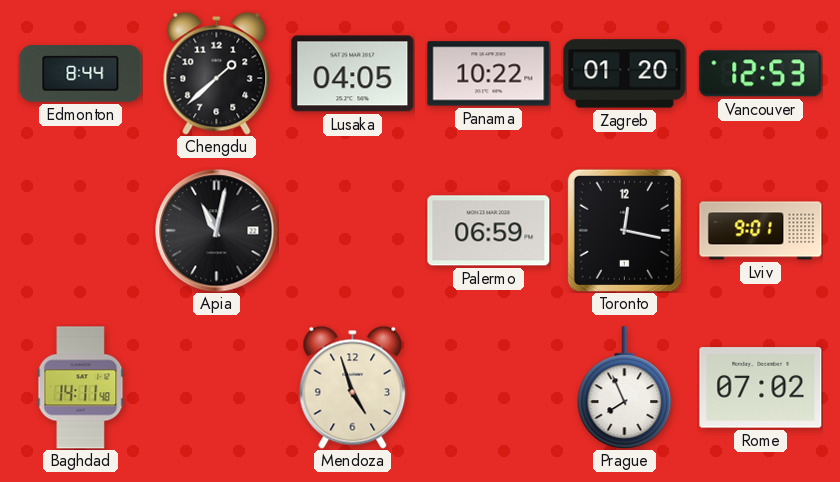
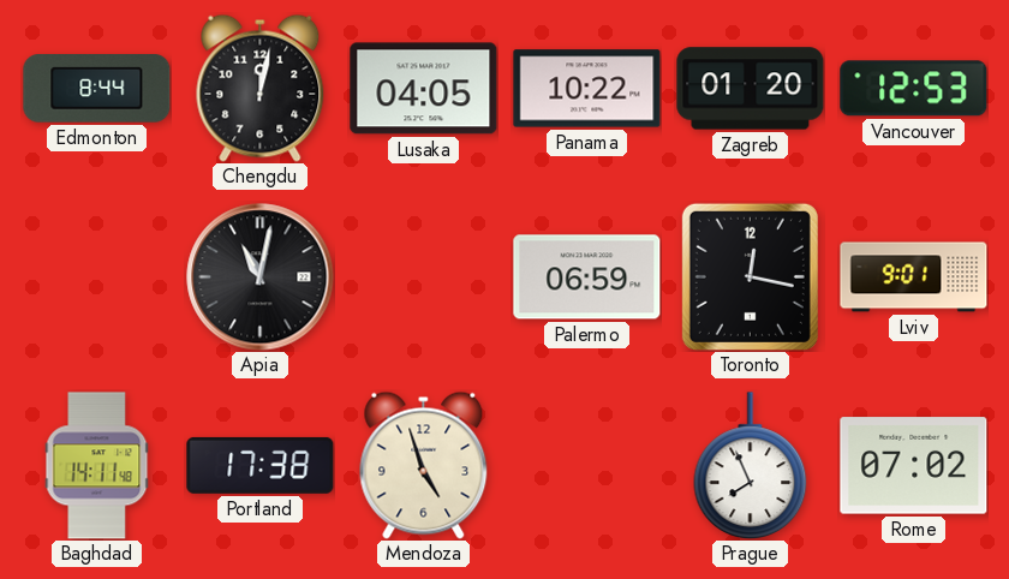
Chengdu: 1:38 -> 12:02 (261, 88)
Portland: none -> 17:38 (261, 465)
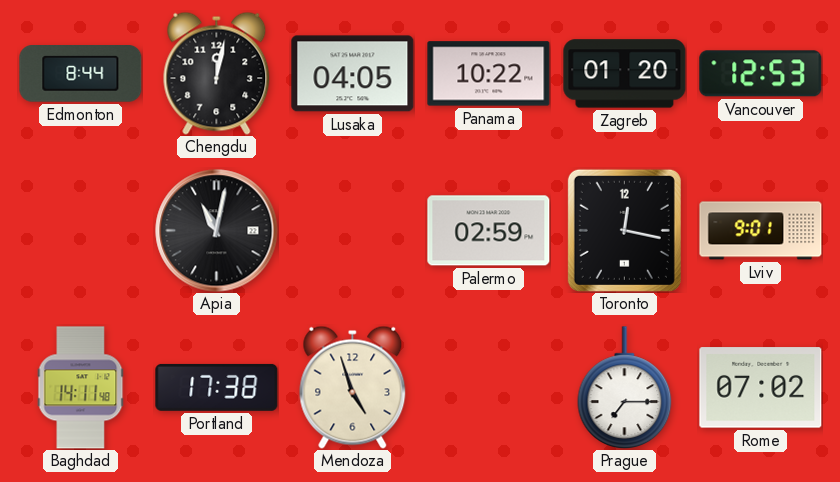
Palermo: 06:59 -> 02:59 (489, 231)
Prague: 7:56 -> 7:15 (625, 387)
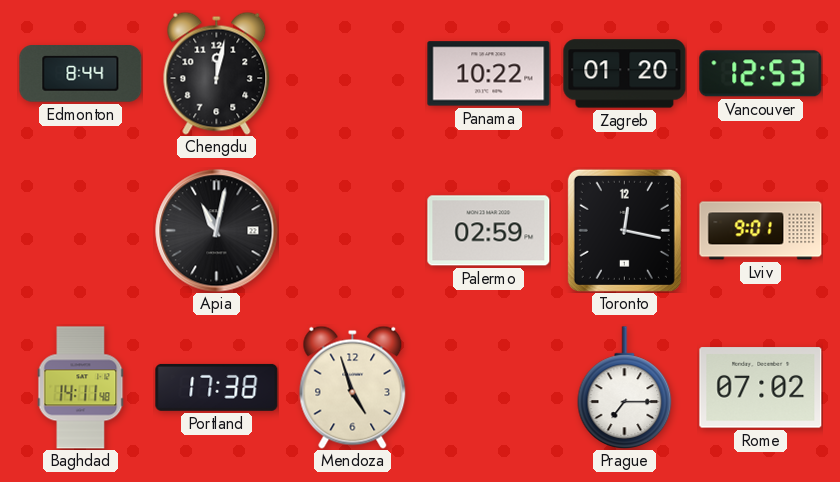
Lusaka: 04:05 -> none (353, 74)
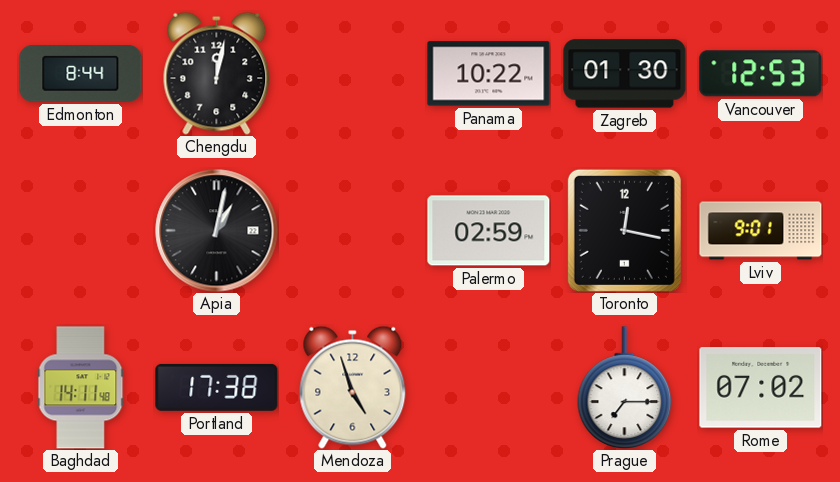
Zagreb: 01:20 -> 01:30 (625, 74)
Apia: 11:02 -> 1:02 (217, 231)
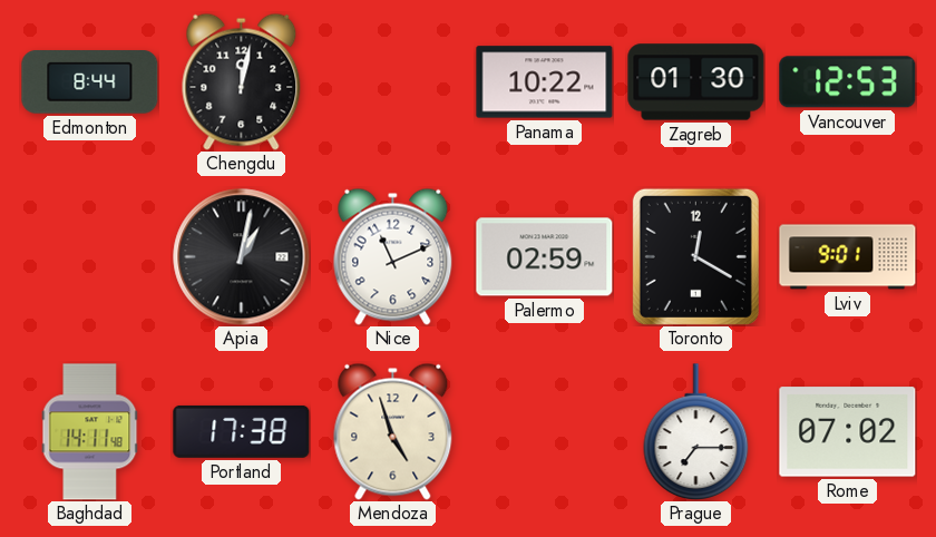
Nice: none -> 11:11 (393, 256)
Toronto: 12:17 -> 12:20 (695, 256)
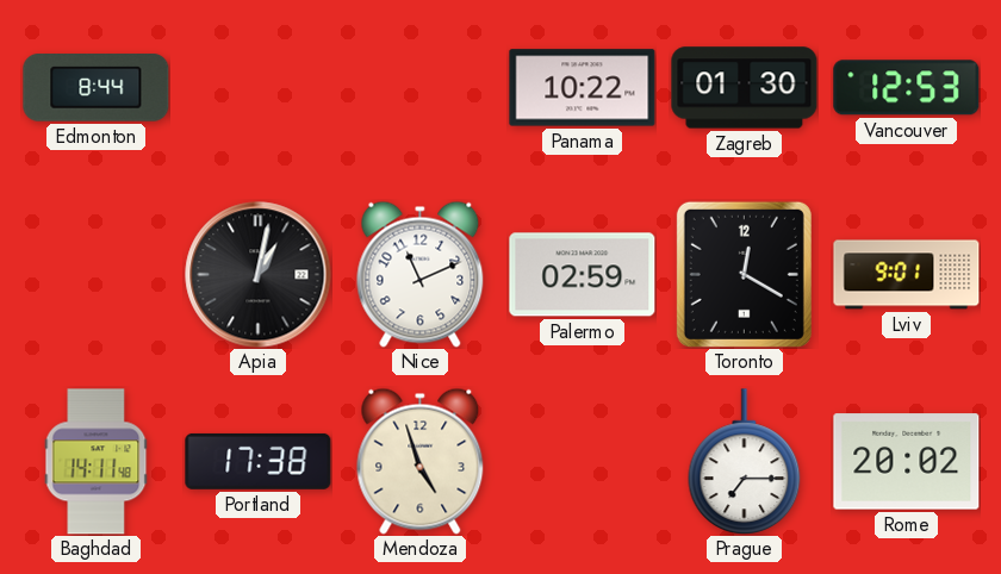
Chengdu: 12:02 -> none (242, 81)
Rome: 07:02 -> 20:02 (907, 462)
